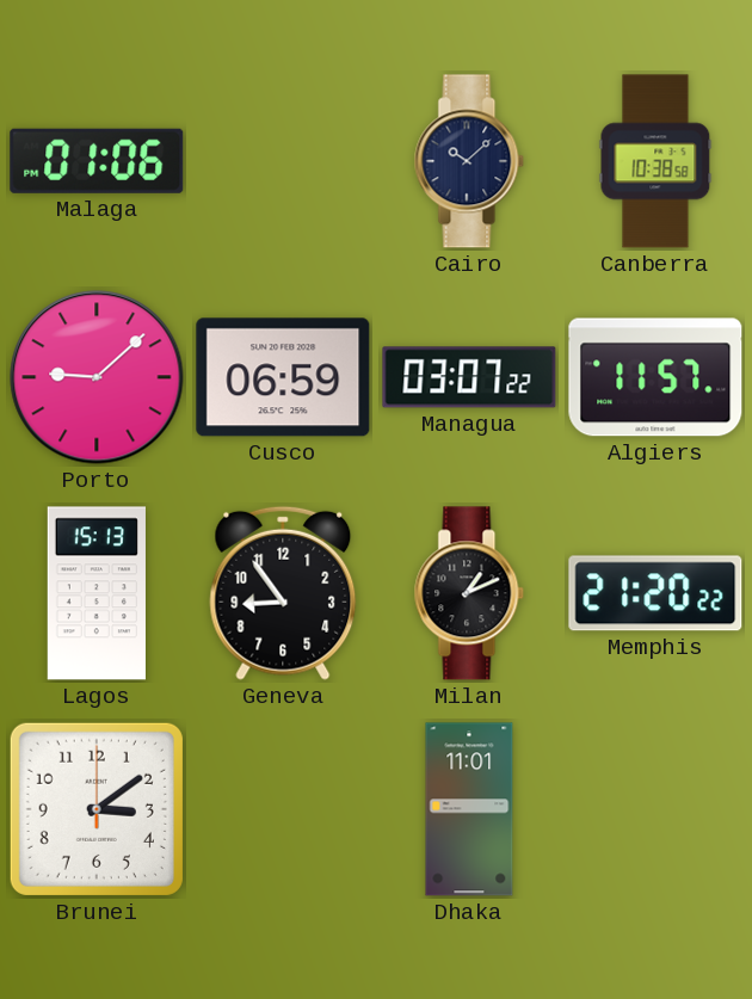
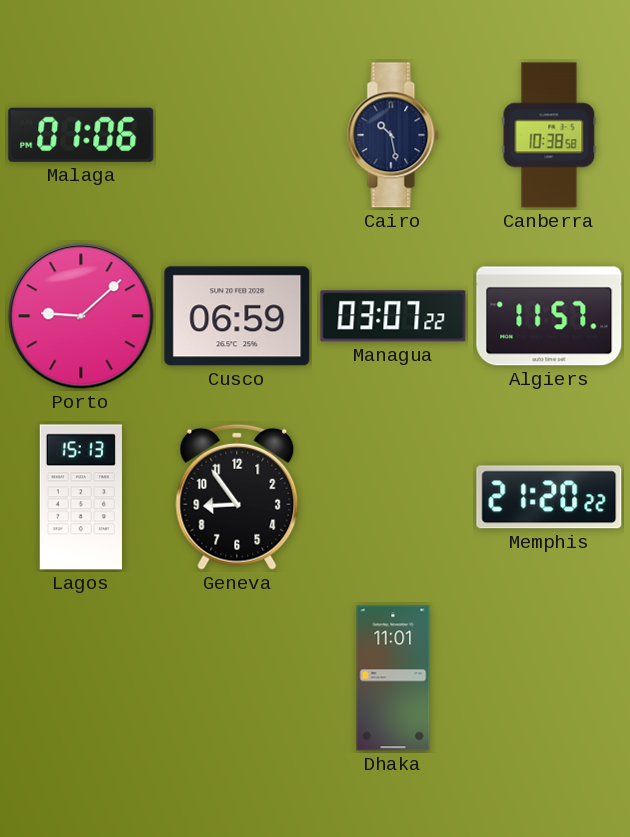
Cairo: 10:08 -> 10:28 (393, 135)
Milan: 1:11 -> none (469, 593)
Brunei: 3:09 -> none (97, 809)
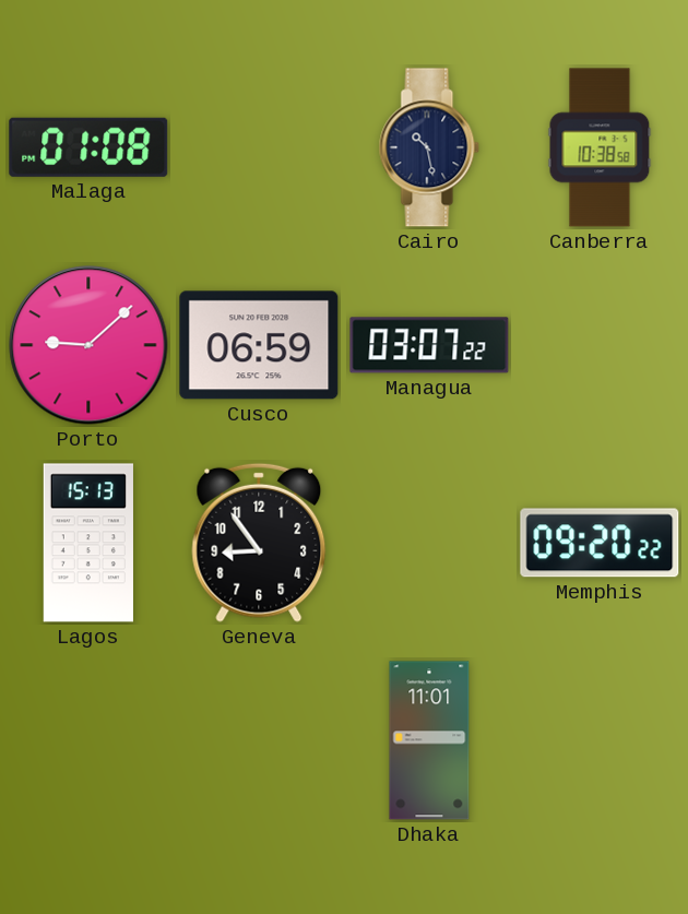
Malaga: 01:06 -> 01:08 (88, 147)
Algiers: 11:57 -> none (549, 316)
Memphis: 21:20 -> 09:20 (600, 543)
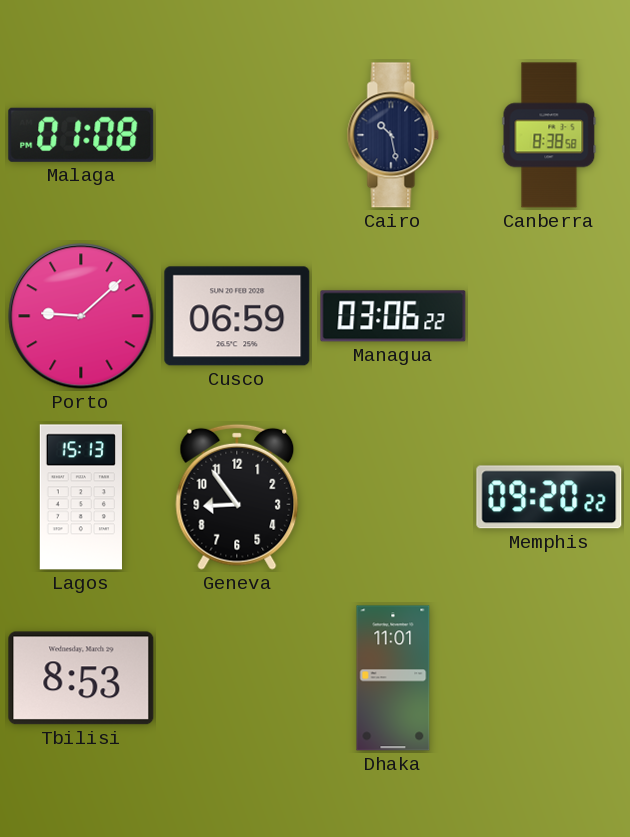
Canberra: 10:38 -> 8:38 (549, 135)
Managua: 03:07 -> 03:06 (393, 316)
Tbilisi: none -> 8:53 (81, 678)
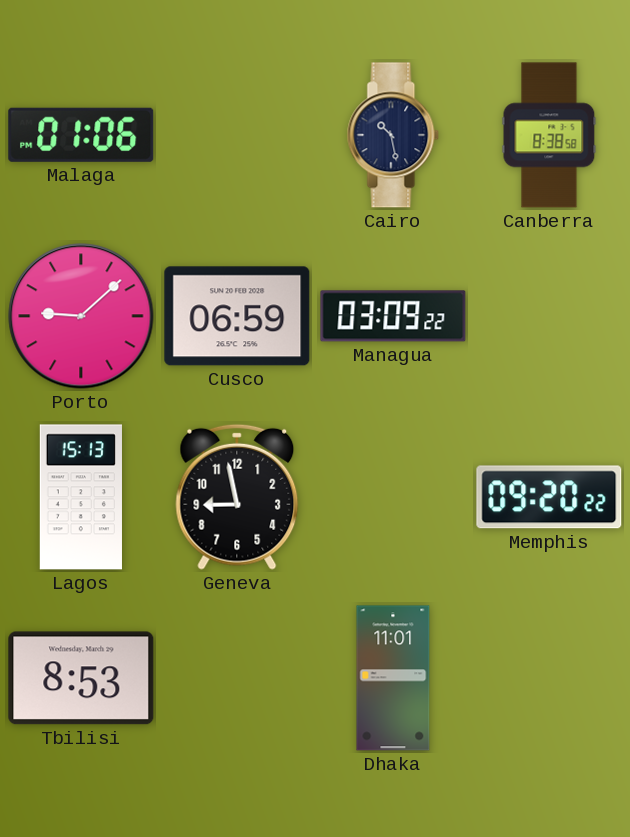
Malaga: 01:08 -> 01:06 (81, 135)
Managua: 03:06 -> 03:09 (393, 316)
Geneva: 8:54 -> 8:58 (237, 497)
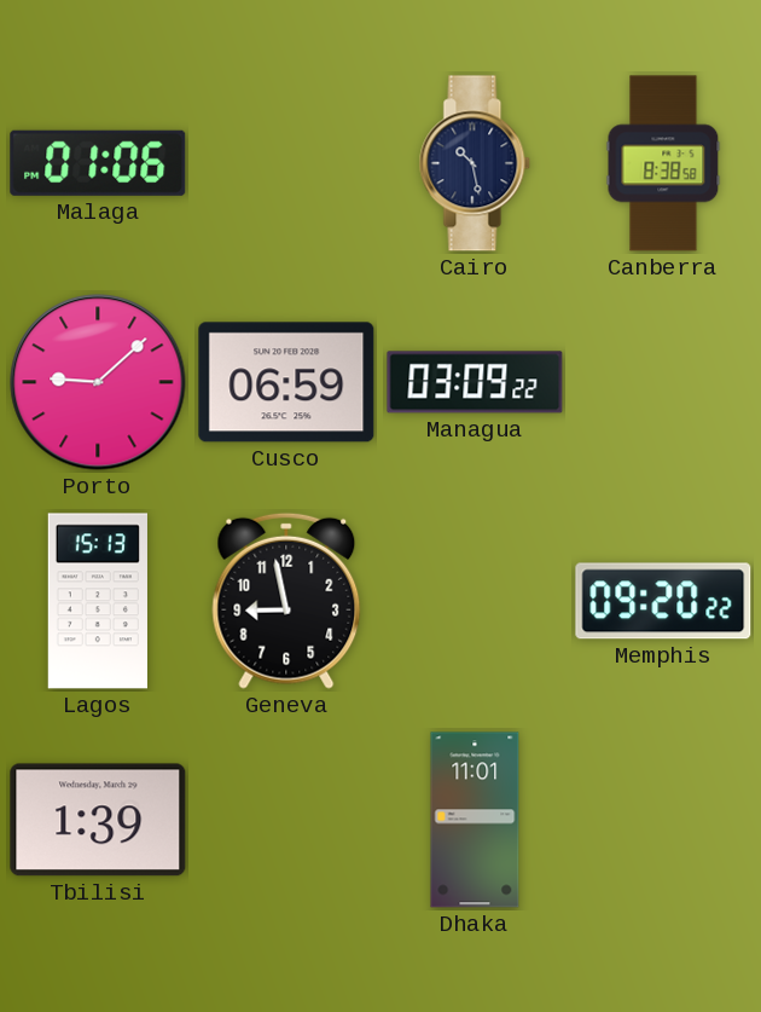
Tbilisi: 8:53 -> 1:39 (98, 820)
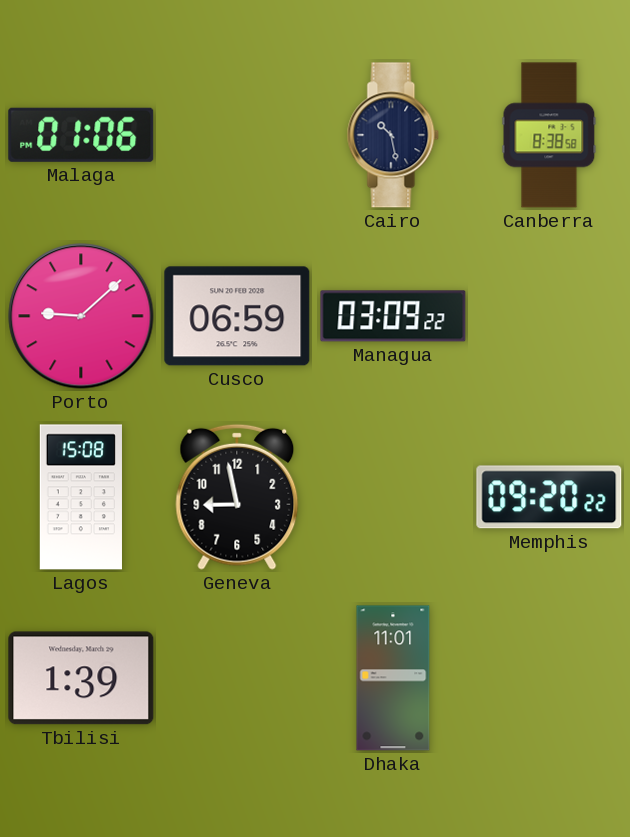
Lagos: 15:13 -> 15:08 (81, 497)
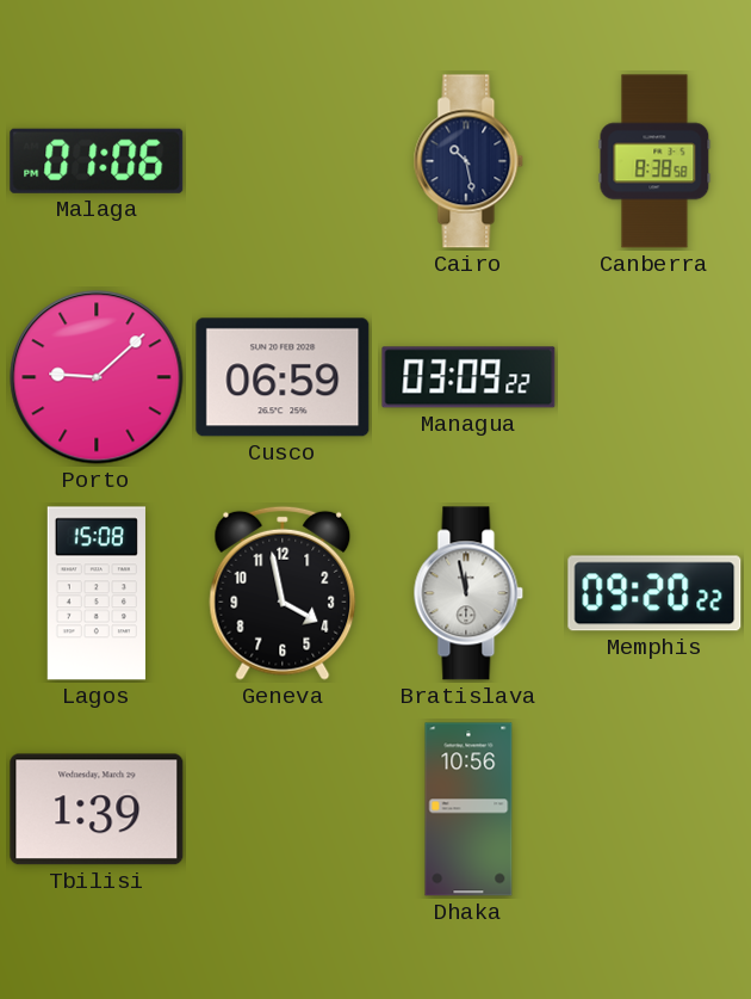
Geneva: 8:58 -> 3:58 (283, 593)
Bratislava: none -> 11:58 (468, 593)
Dhaka: 11:01 -> 10:56 (468, 809)
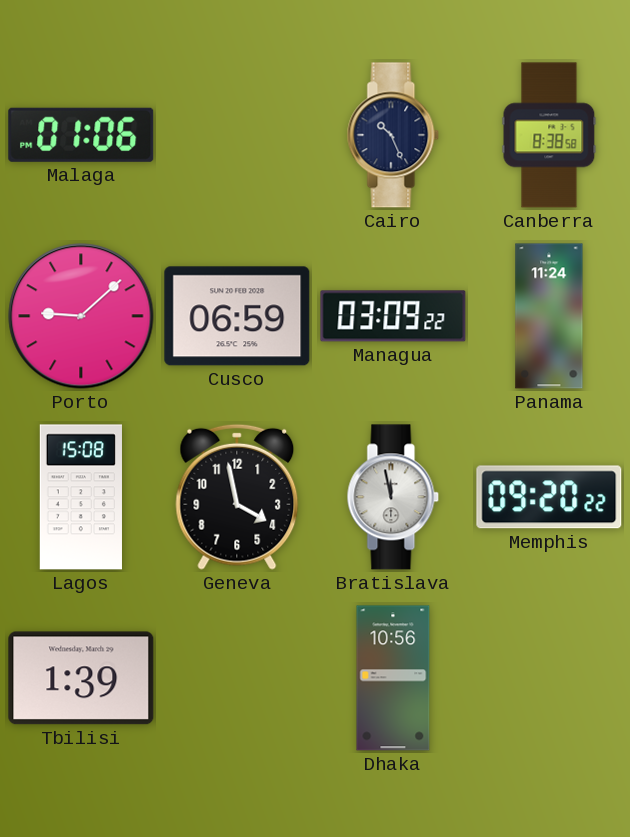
Cairo: 10:28 -> 10:26 (393, 135)
Panama: none -> 11:24 (549, 316)
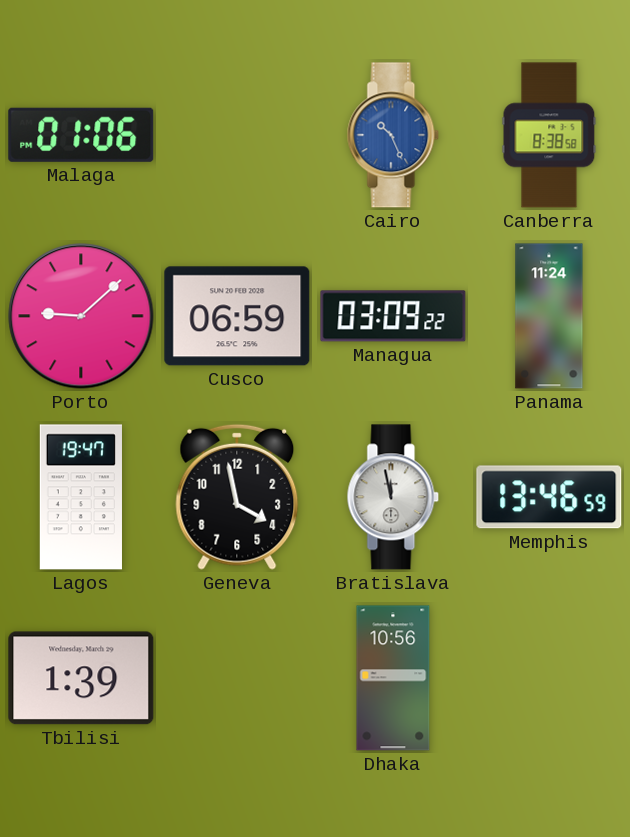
Cairo dial: navy -> blue (393, 135)
Lagos: 15:08 -> 19:47 (81, 497)
Memphis: 09:20 -> 13:46 (549, 497)
